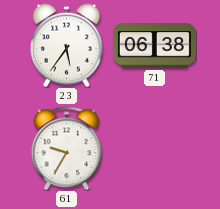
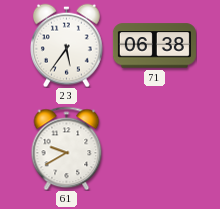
61: 9:35 -> 9:40 (67, 148)
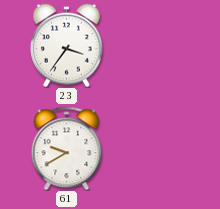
23: 5:36 -> 3:36 (67, 45)
71: 06:38 -> none (154, 46)
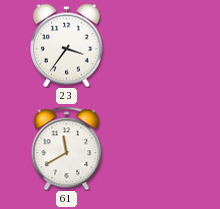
61: 9:40 -> 11:40 (67, 148)
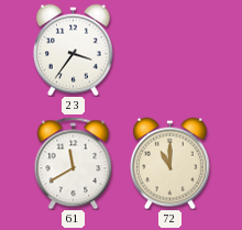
72: none -> 11:00 (170, 163)
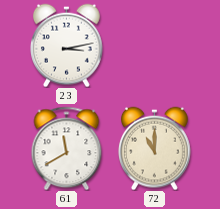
23: 3:36 -> 3:13 (67, 45)
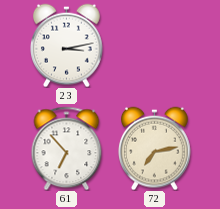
61: 11:40 -> 6:53 (67, 148)
72: 11:00 -> 7:13 (155, 148)
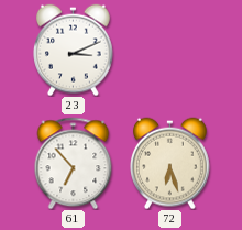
23: 3:13 -> 3:11 (74, 50)
72: 7:13 -> 6:27 (170, 163)
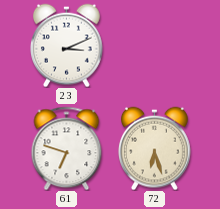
61: 6:53 -> 6:48 (67, 148)
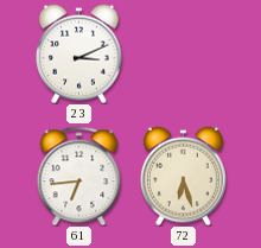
61: 6:48 -> 6:44 (79, 176)
